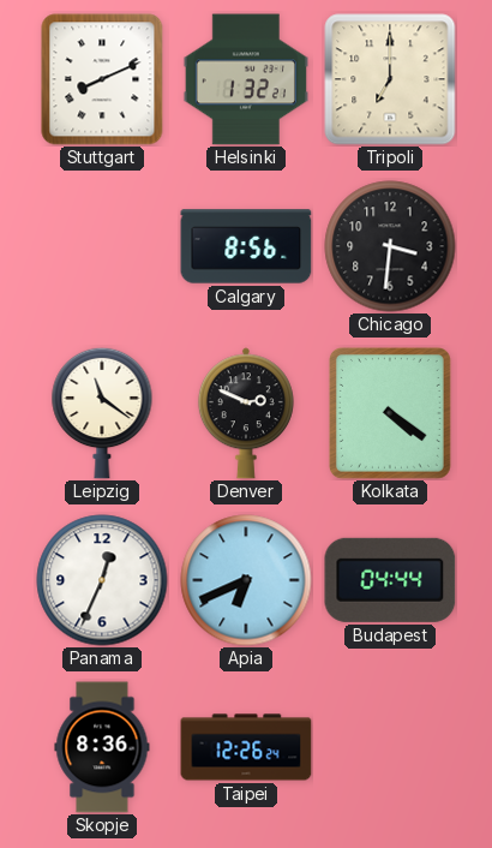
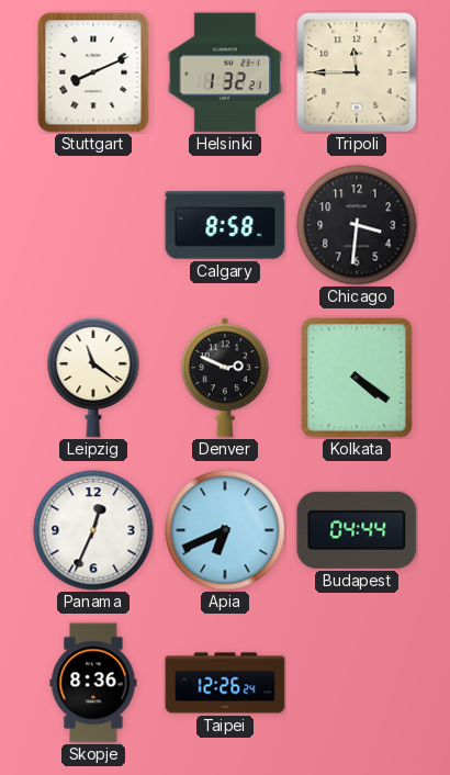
Tripoli: 7:00 -> 11:45 (357, 72)
Calgary: 8:56 -> 8:58 (225, 225)
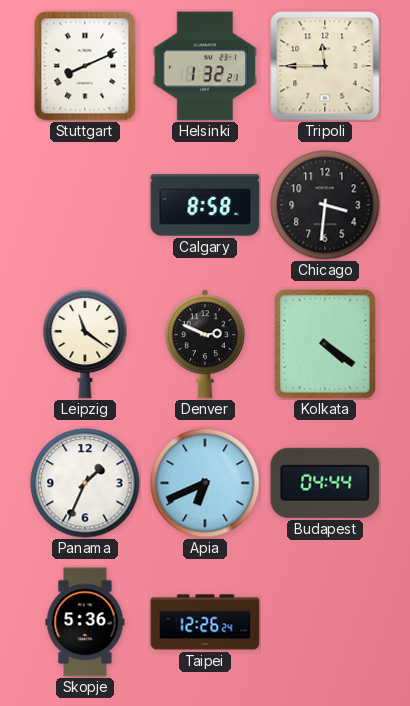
Panama: 12:34 -> 1:34 (85, 483)
Skopje: 8:36 -> 5:36 (85, 622)
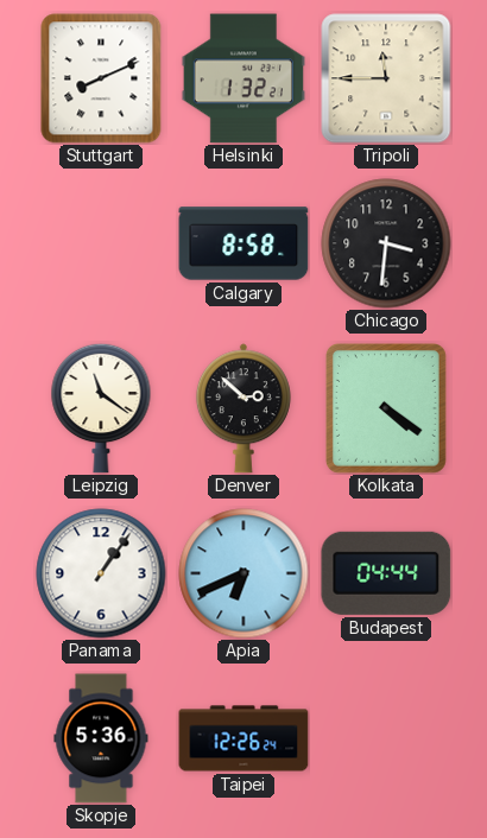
Denver: 2:49 -> 2:52 (243, 408)
Panama: 1:34 -> 1:06 (101, 573)
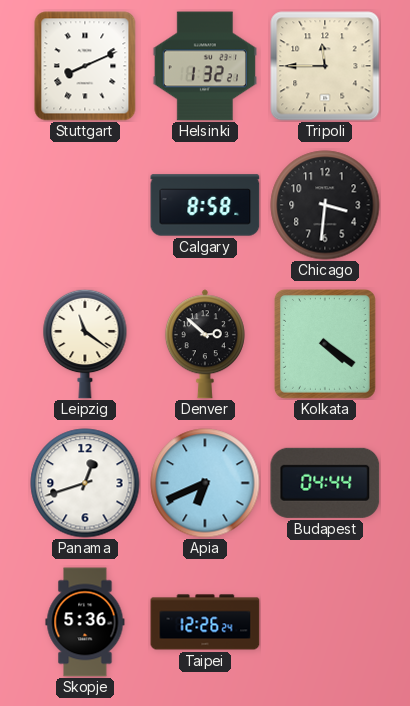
Panama: 1:06 -> 12:42 (85, 483)
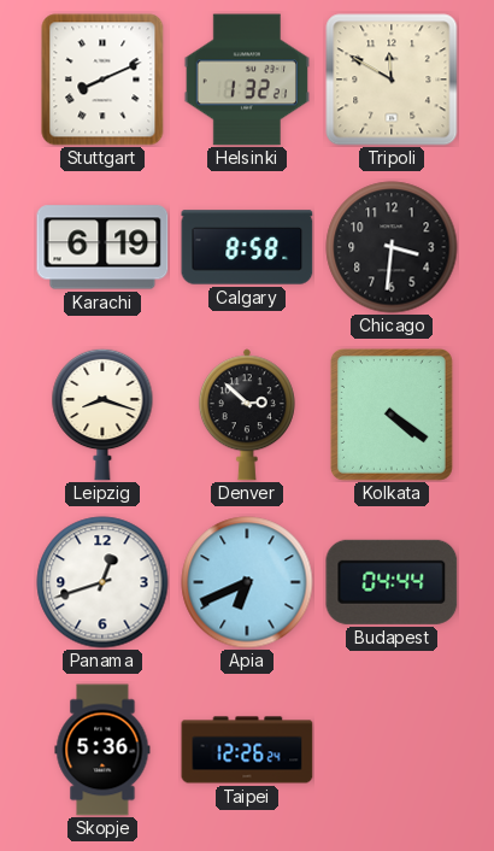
Tripoli: 11:45 -> 11:50 (392, 80)
Karachi: none -> 6:19 (102, 247)
Leipzig: 11:21 -> 8:18 (102, 415)
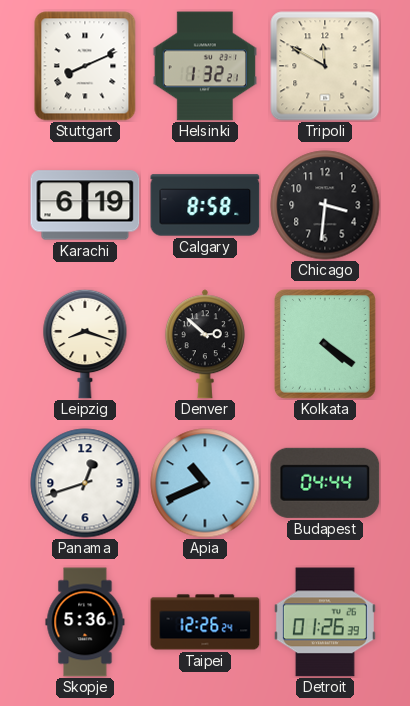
Apia: 6:41 -> 10:41 (205, 483)
Detroit: none -> 01:26 (325, 622)
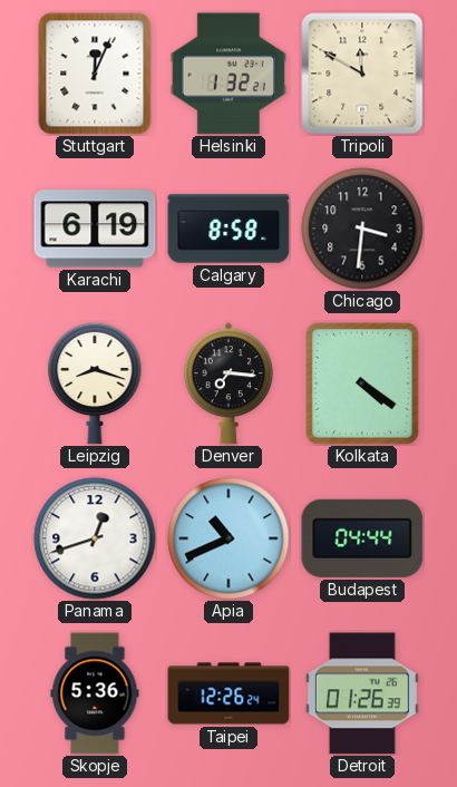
Stuttgart: 8:11 -> 12:04 (95, 74)
Denver: 2:52 -> 7:16 (229, 383)
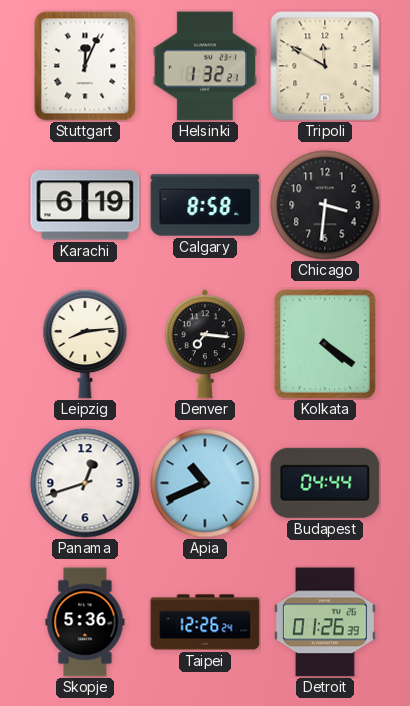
Leipzig: 8:18 -> 8:14 (85, 344)
